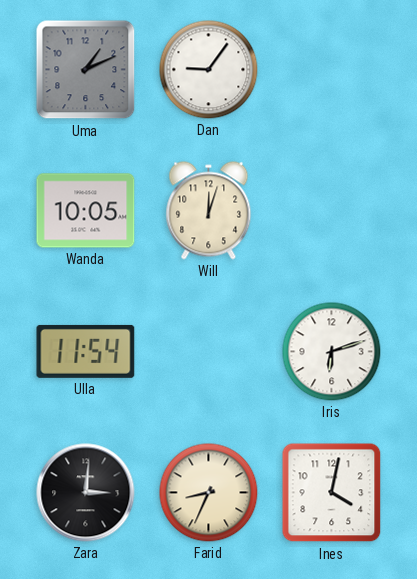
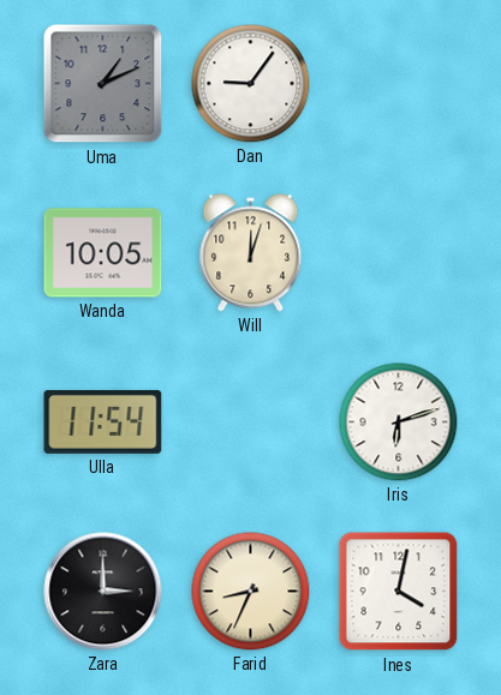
Zara: 3:01 -> 3:00 (103, 592)
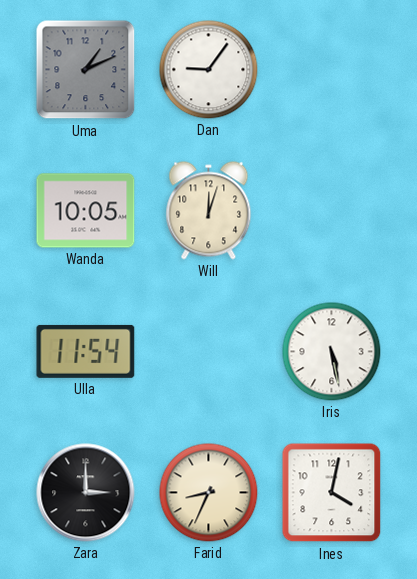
Iris: 6:12 -> 5:28 (332, 352)
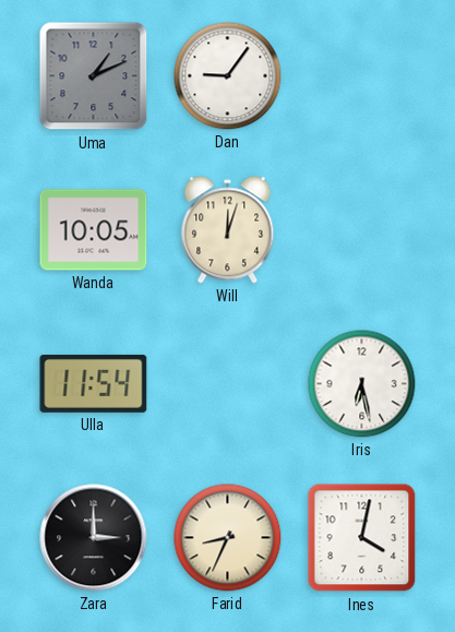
Iris: 5:28 -> 6:28 (362, 384)
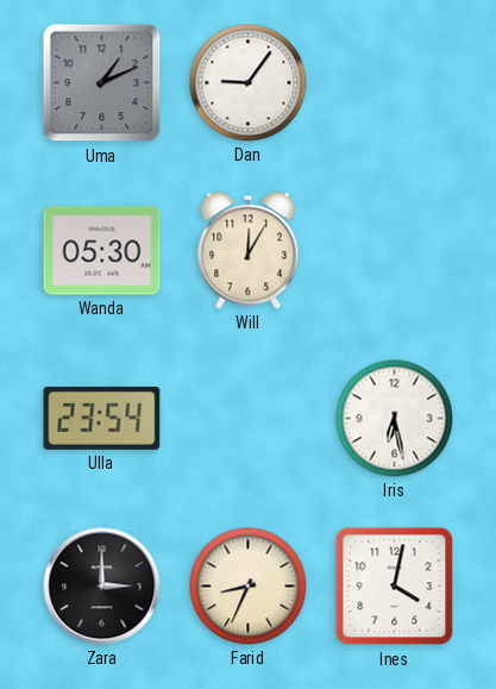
Wanda: 10:05 -> 05:30 (102, 251)
Will: 12:03 -> 12:05 (249, 251)
Ulla: 11:54 -> 23:54 (102, 418)
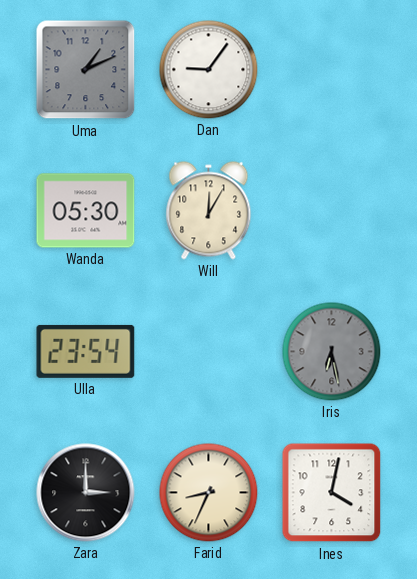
Iris dial: white -> grey (332, 352)
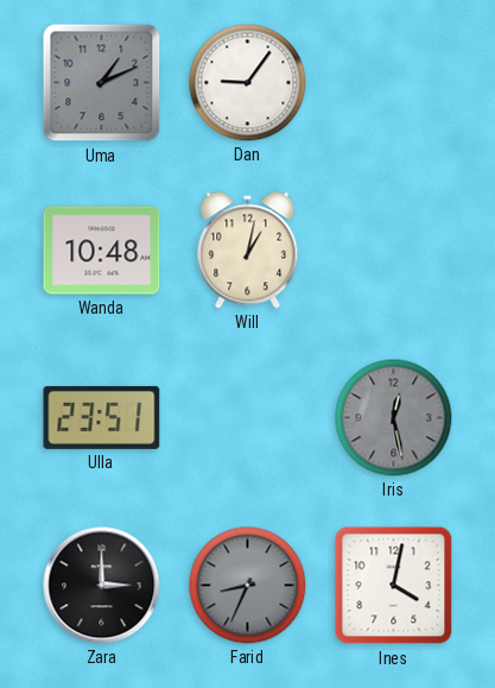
Wanda: 05:30 -> 10:48 (102, 251)
Will: 12:05 -> 1:02 (248, 251)
Ulla: 23:54 -> 23:51 (102, 417)
Iris: 6:28 -> 12:28 (394, 418)
Farid dial: cream -> grey (248, 586)
